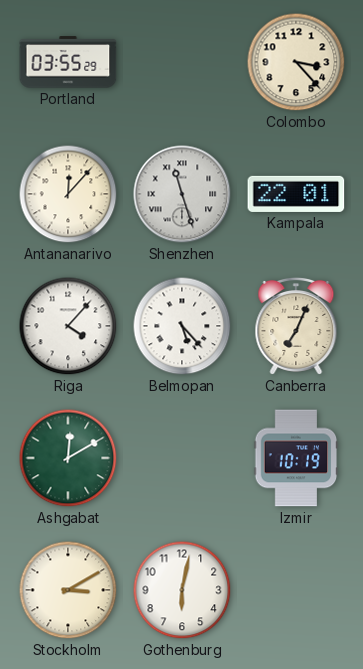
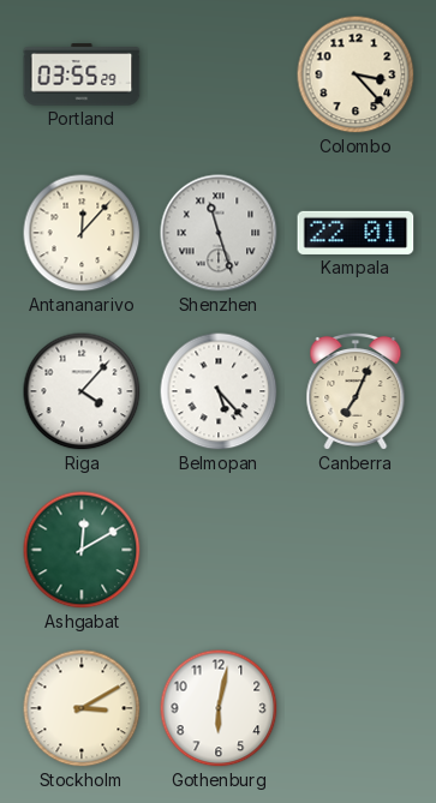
Izmir: 10:19 -> none (296, 458)
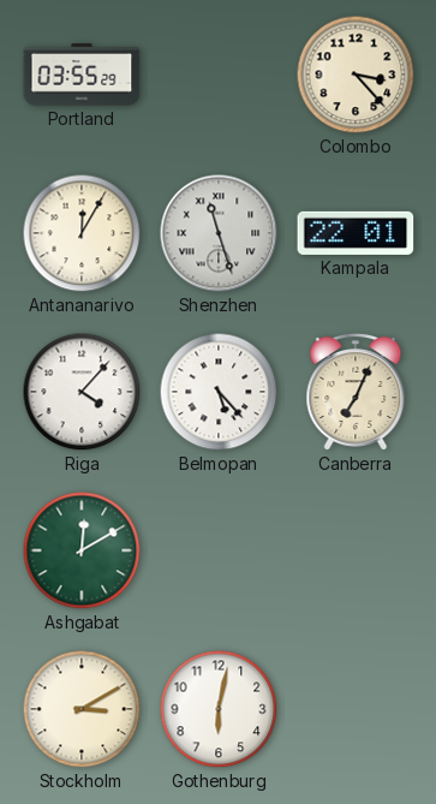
Antananarivo: 12:07 -> 12:05 (82, 233)
